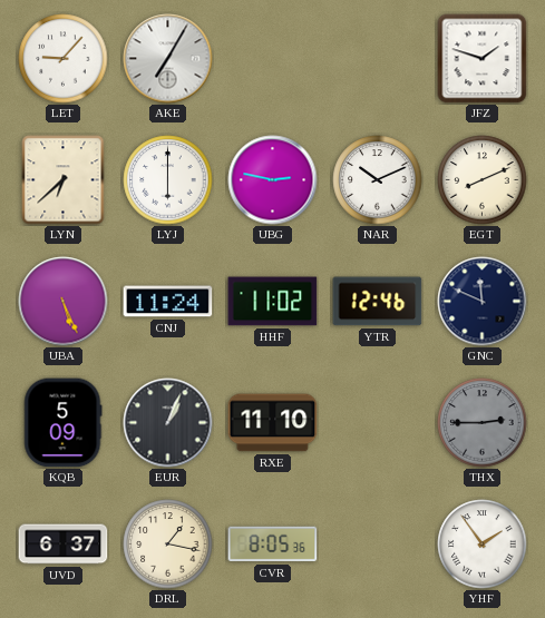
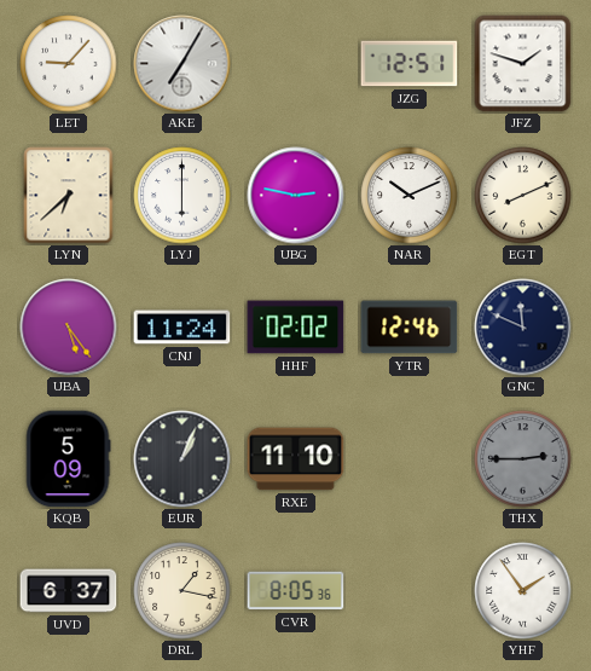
JZG: none -> 12:51 (410, 64)
UBA: 5:26 -> 5:24 (69, 328)
HHF: 11:02 -> 02:02 (296, 328)
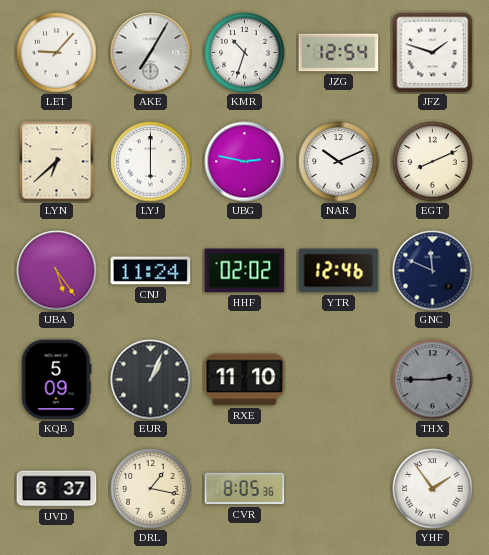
KMR: none -> 10:33 (245, 53)
JZG: 12:51 -> 12:54 (339, 53)
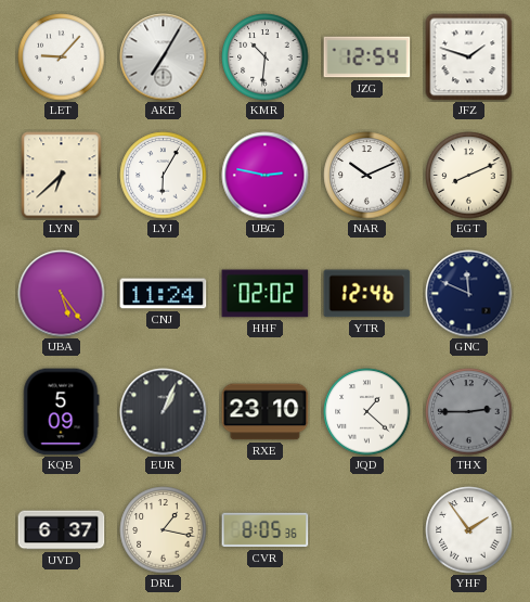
KMR: 10:33 -> 10:31 (266, 57)
LYJ: 6:00 -> 6:05 (164, 176)
RXE: 11:10 -> 23:10 (266, 412)
JQD: none -> 1:22 (367, 412)
